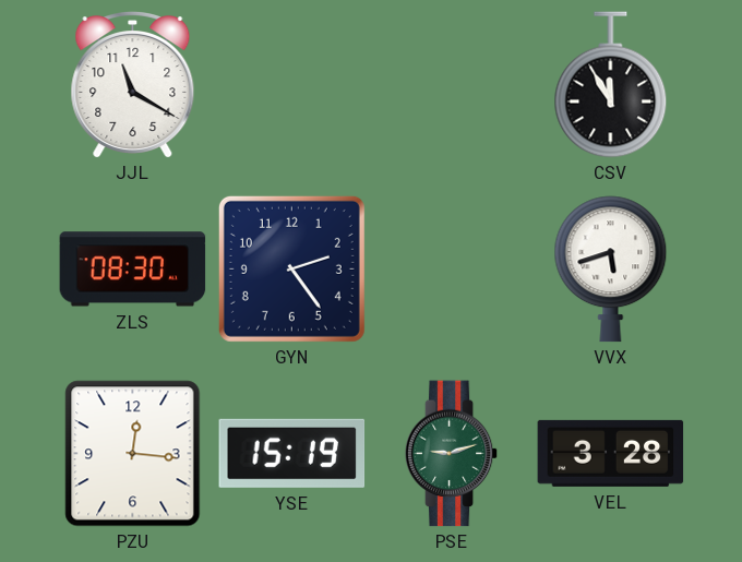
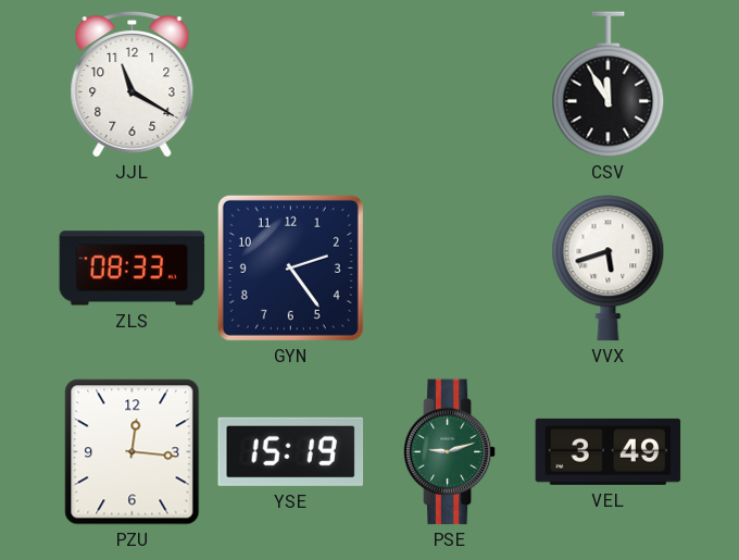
ZLS: 08:30 -> 08:33 (133, 269)
VEL: 3:28 -> 3:49 (609, 451)
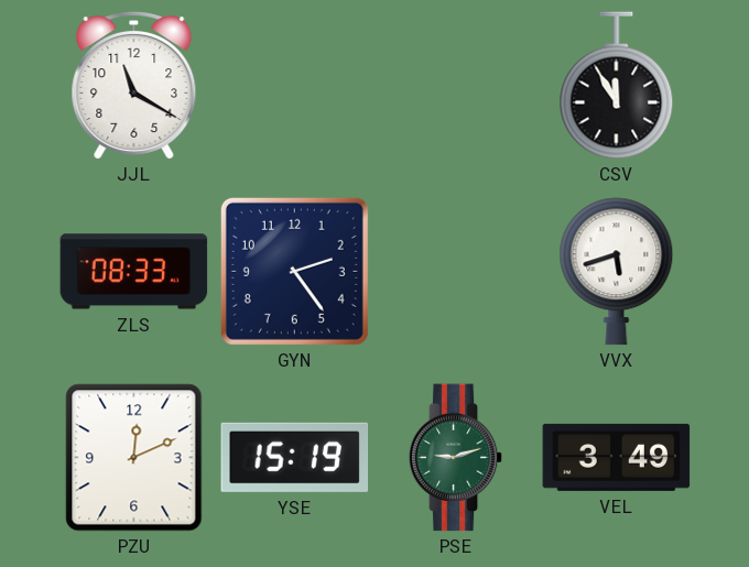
PZU: 12:16 -> 12:11 (134, 458)
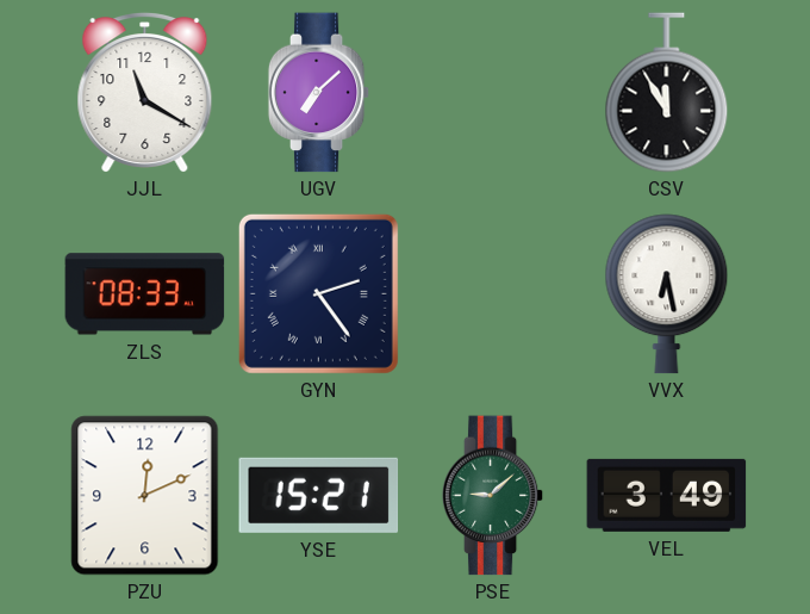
UGV: none -> 7:08 (319, 93)
GYN numerals: Arabic -> Roman (318, 293)
VVX: 5:42 -> 6:28 (667, 294)
YSE: 15:19 -> 15:21 (319, 495)
PSE: 9:12 -> 9:08 (493, 496)
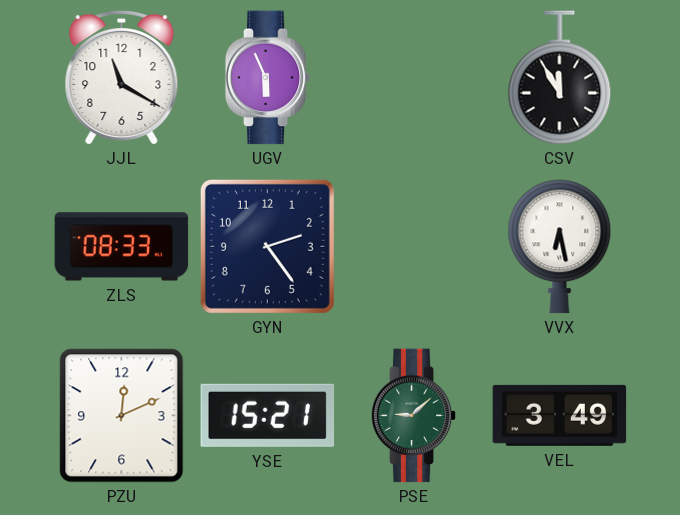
UGV: 7:08 -> 5:56 (268, 78)
GYN numerals: Roman -> Arabic (267, 246)
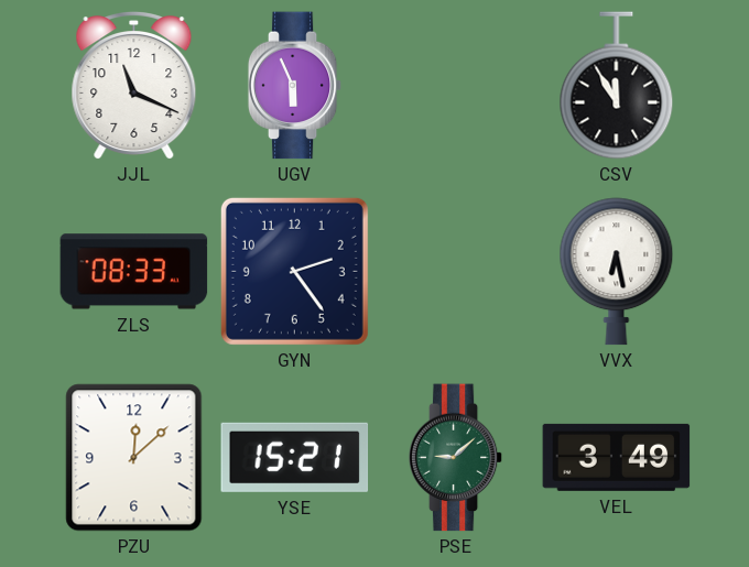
JJL: 11:20 -> 11:19 (134, 86)
PZU: 12:11 -> 12:08 (134, 458)
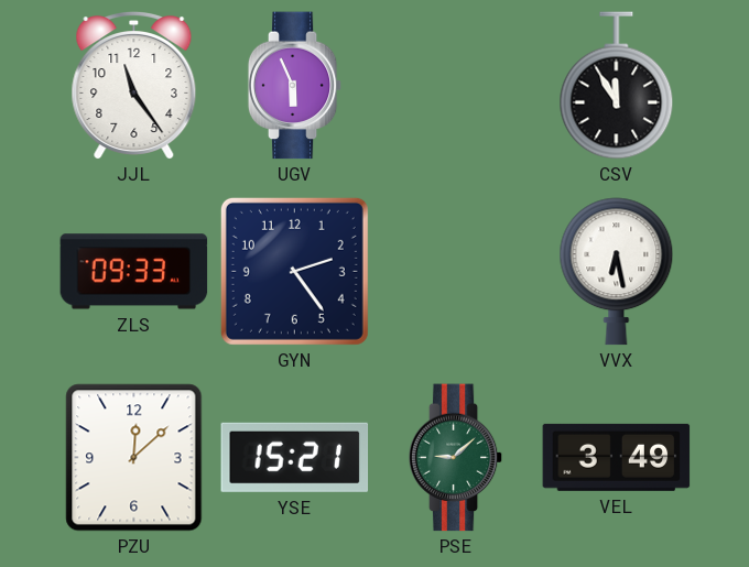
JJL: 11:19 -> 11:24 (134, 86)
ZLS: 08:33 -> 09:33 (134, 272)
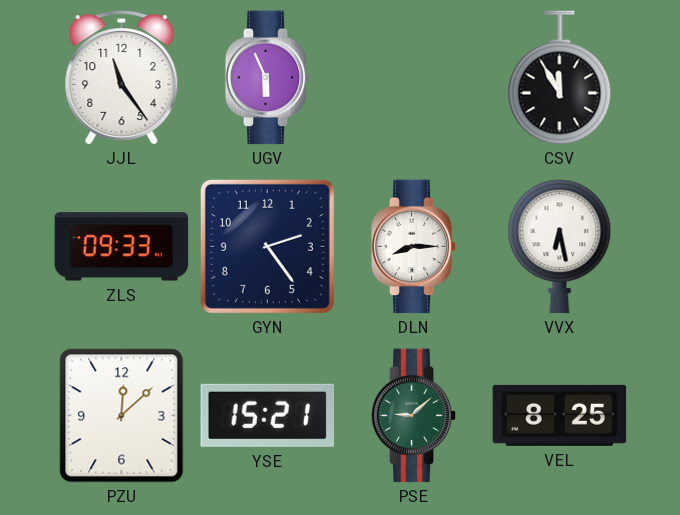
DLN: none -> 8:15 (414, 247)
VEL: 3:49 -> 8:25 (560, 415)
